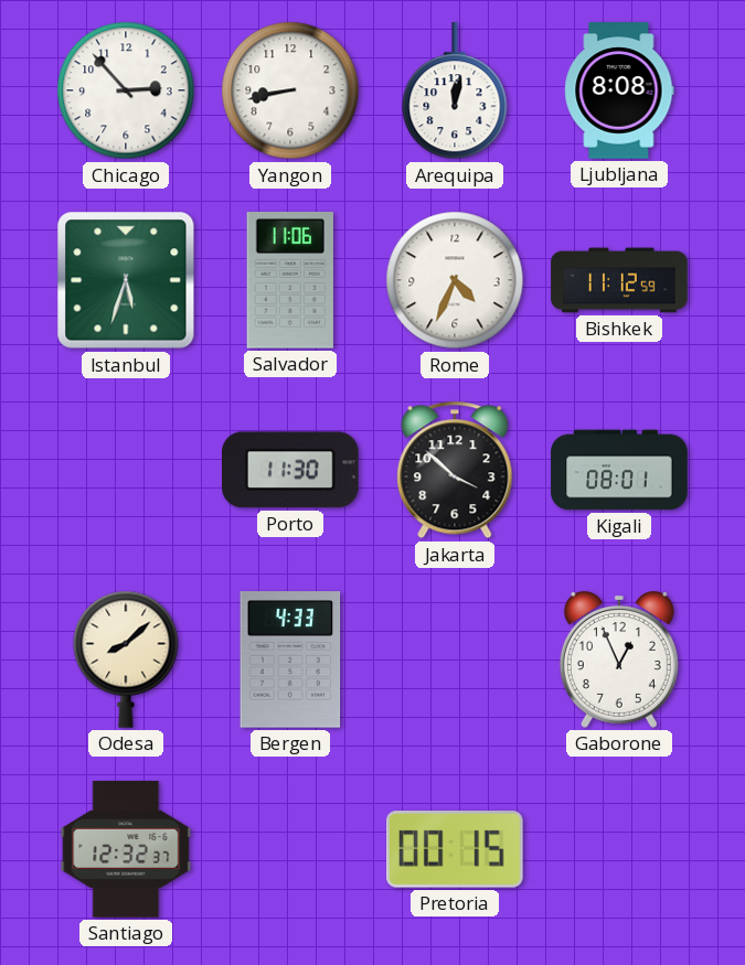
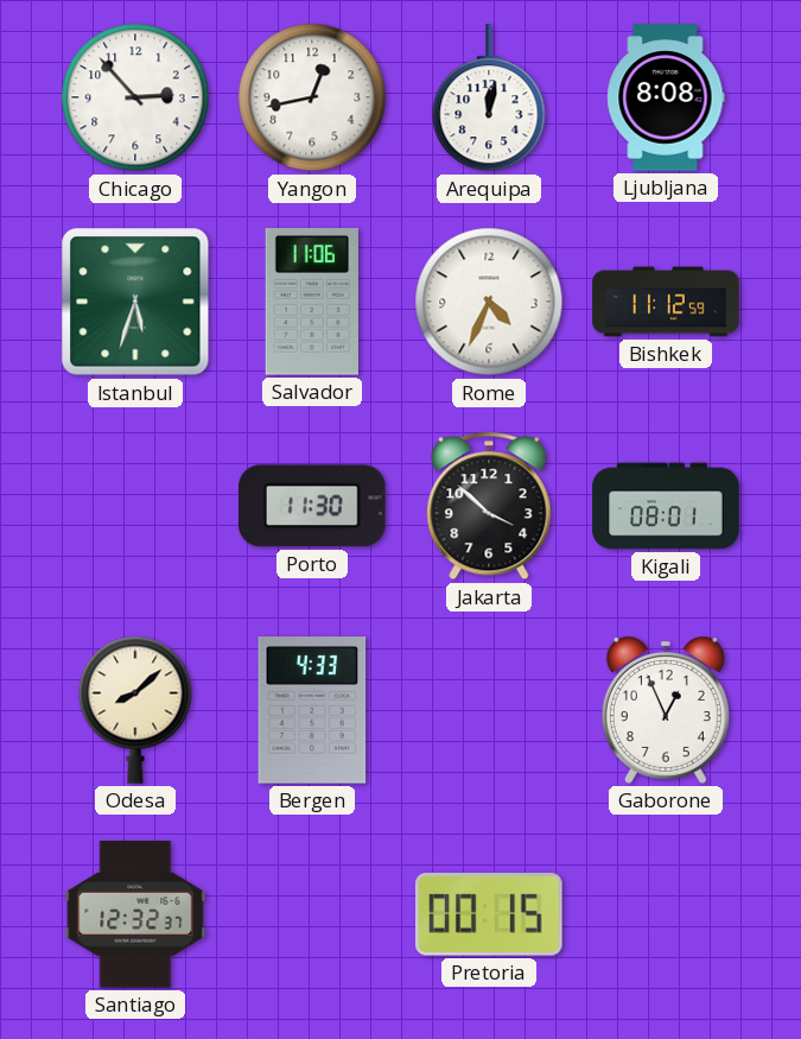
Yangon: 8:43 -> 12:43 (312, 97)
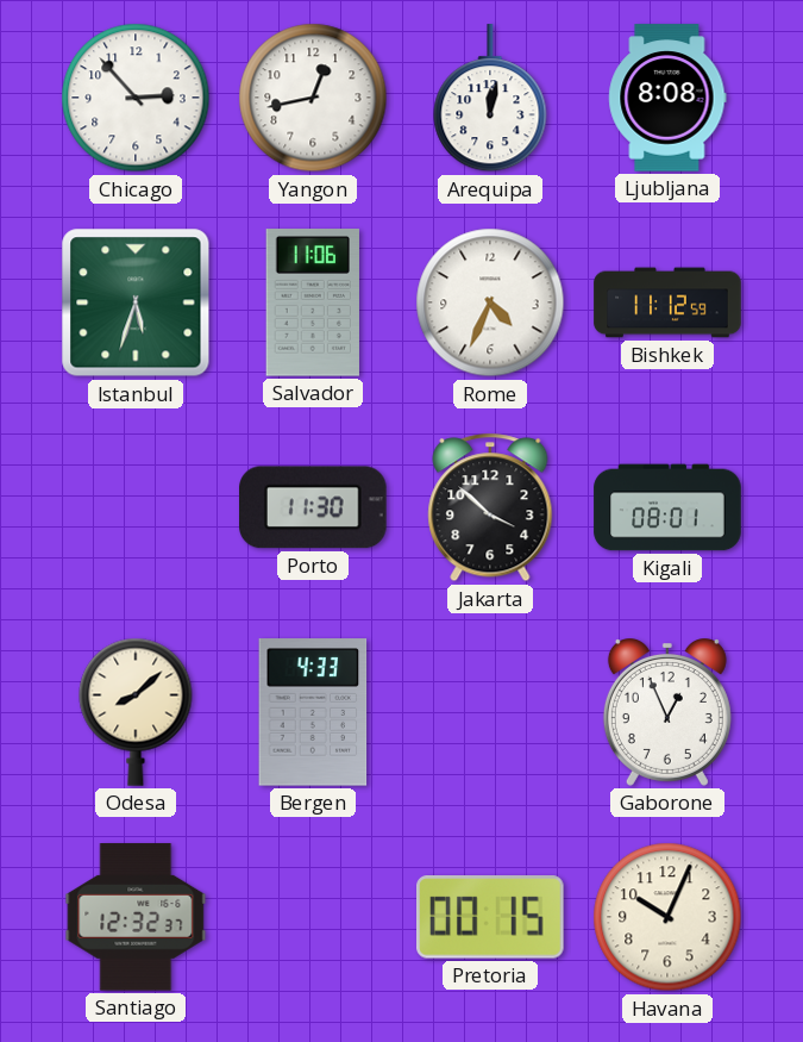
Havana: none -> 10:04 (667, 917)
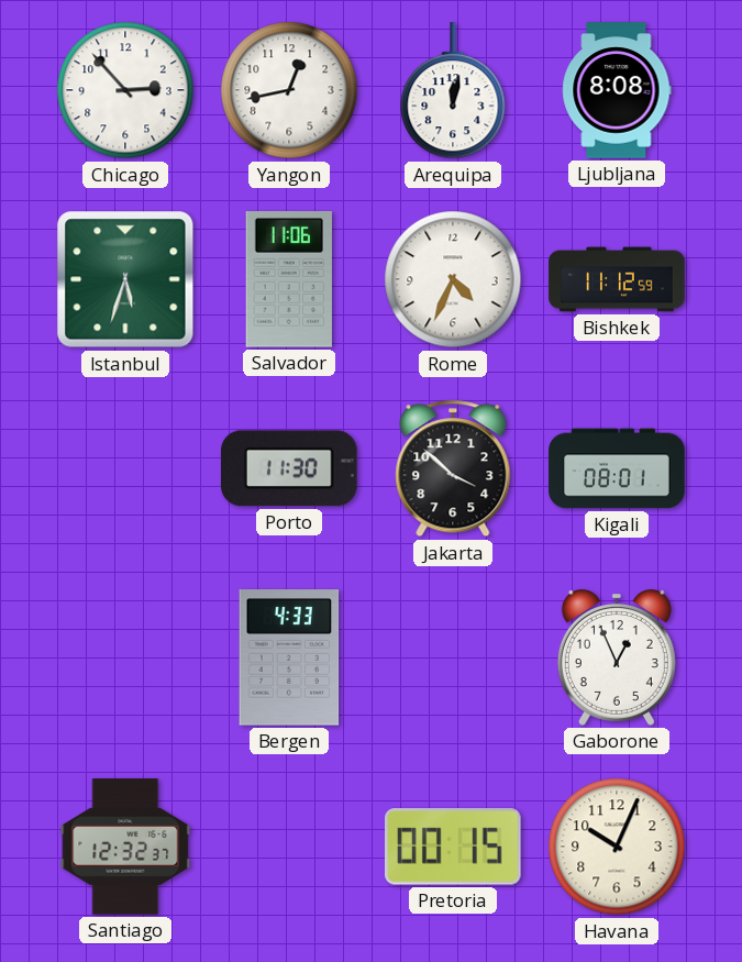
Odesa: 8:08 -> none (136, 712)
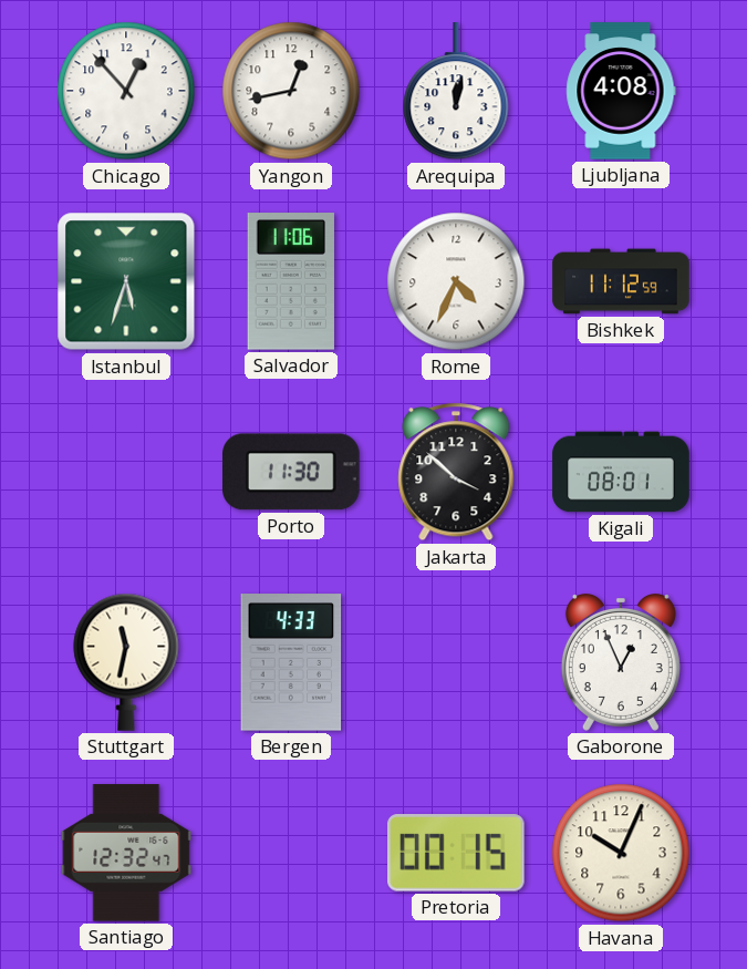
Chicago: 2:53 -> 12:53 (126, 91)
Ljubljana: 8:08 -> 4:08 (621, 91)
Stuttgart: none -> 11:32 (126, 662)
Santiago: 12:32:37 -> 12:32:47 (126, 853)
